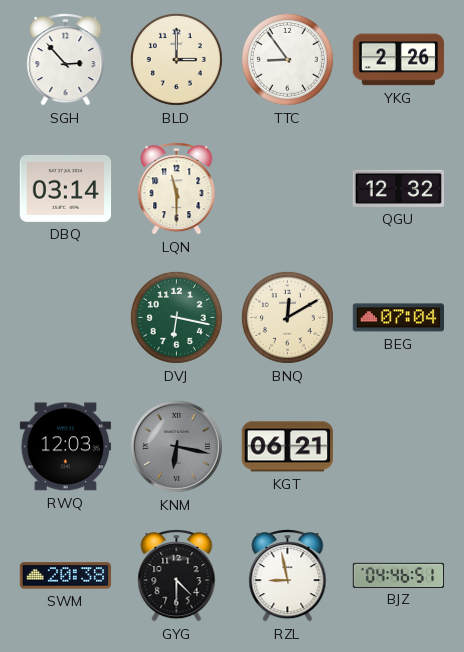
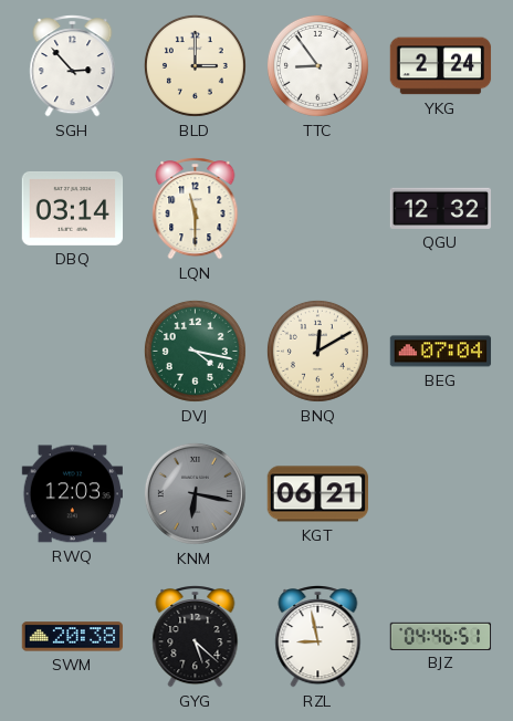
YKG: 2:26 -> 2:24 (441, 66)
DVJ: 6:17 -> 4:17 (195, 351)
GYG: 4:30 -> 5:22 (196, 637)
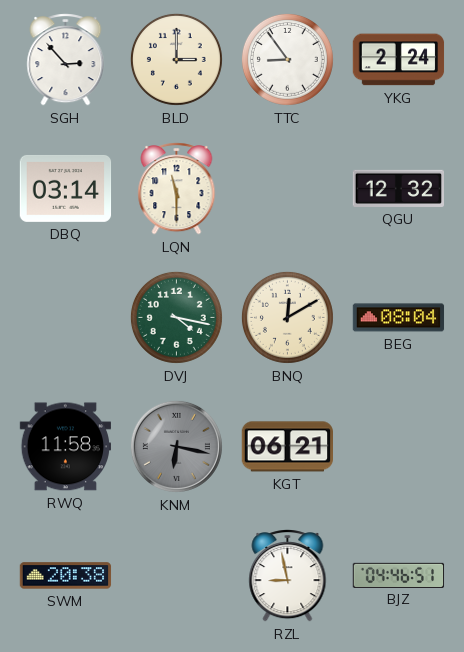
BEG: 07:04 -> 08:04 (399, 318)
RWQ: 12:03 -> 11:58 (66, 447)
GYG: 5:22 -> none (196, 637)
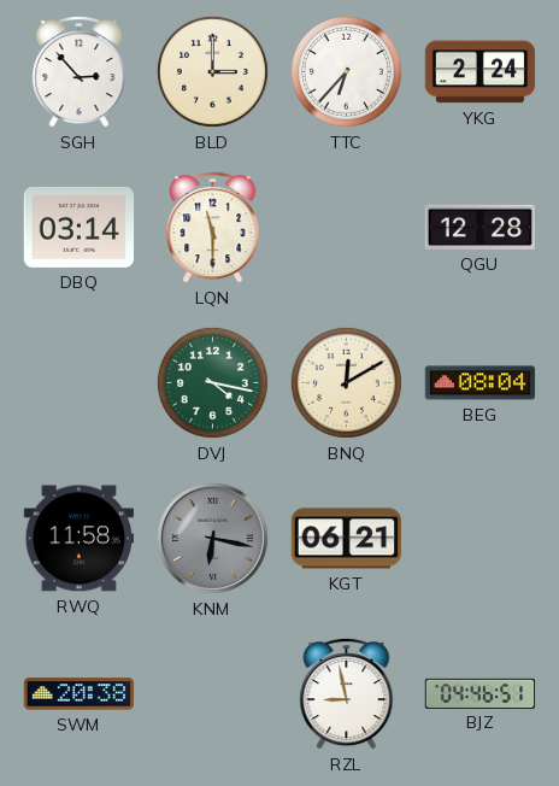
TTC: 8:54 -> 6:37 (346, 71)
QGU: 12:32 -> 12:28 (481, 227)
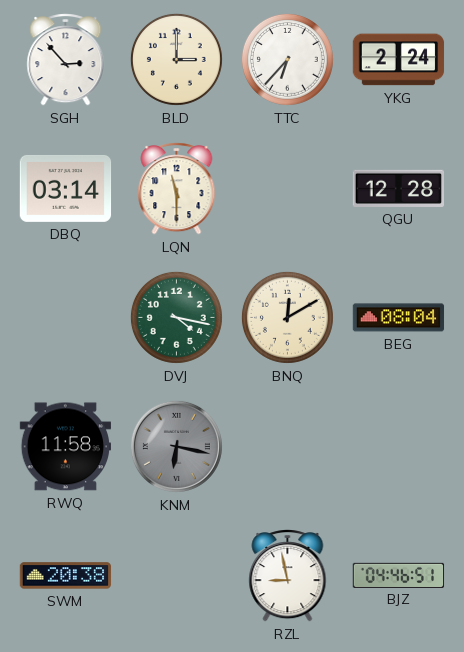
KGT: 06:21 -> none (346, 539)
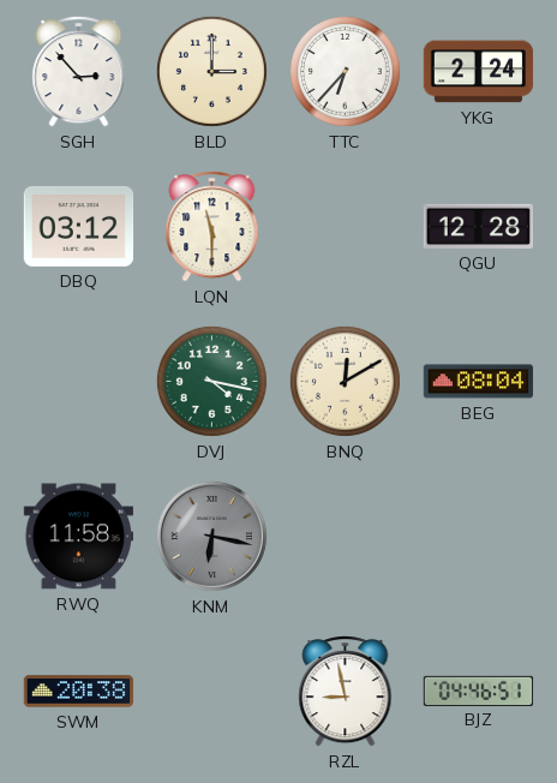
DBQ: 03:14 -> 03:12 (79, 226)
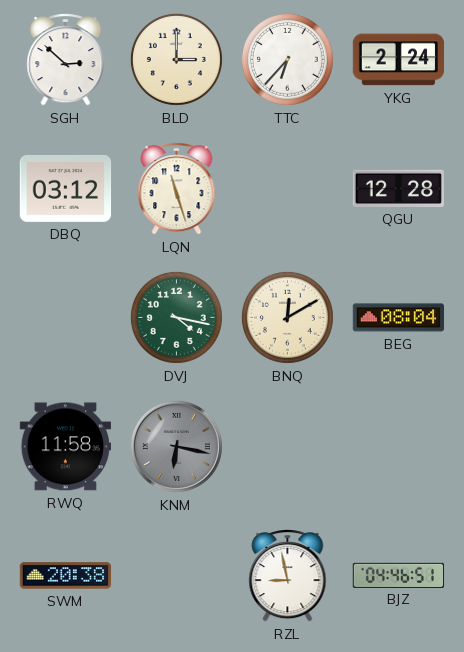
SGH: 2:53 -> 2:52 (66, 60)
LQN: 11:30 -> 11:27 (177, 189)
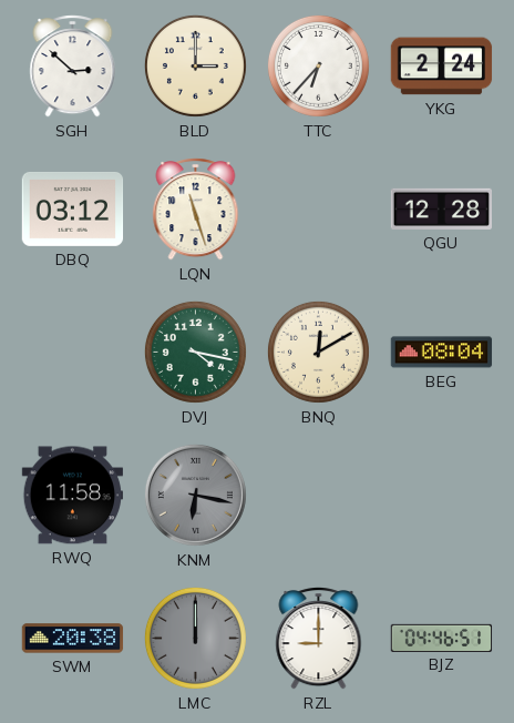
LMC: none -> 12:00 (195, 638)
RZL: 8:58 -> 9:00 (319, 639)
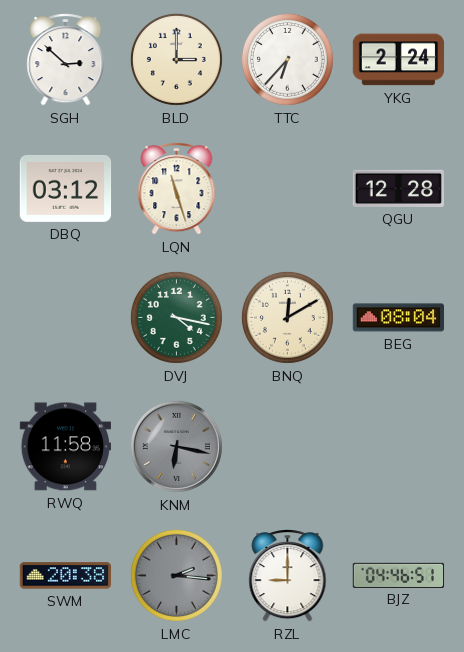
LMC: 12:00 -> 2:16 (176, 575)
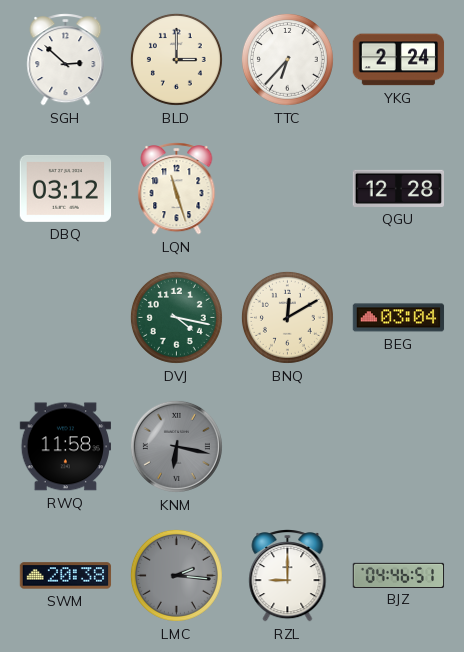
BEG: 08:04 -> 03:04 (399, 318)
